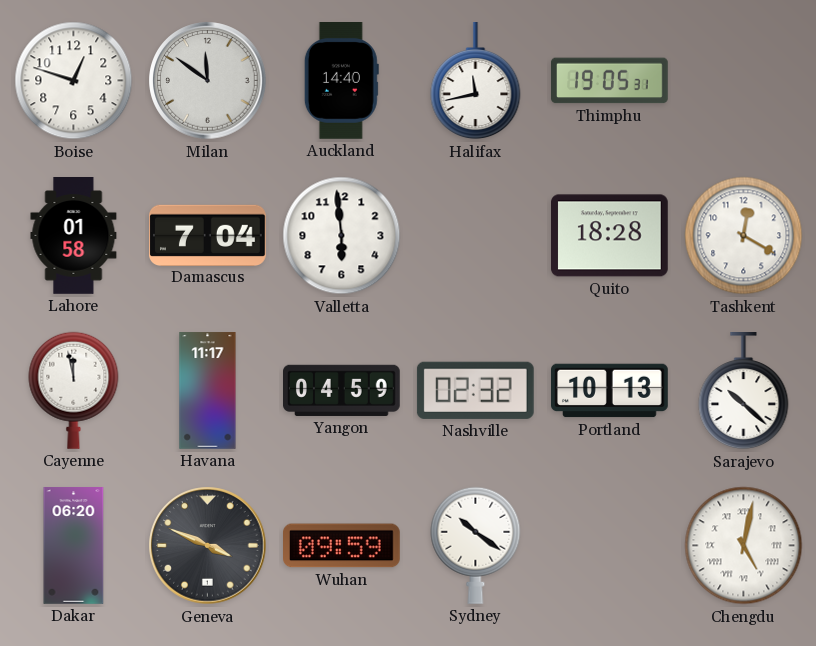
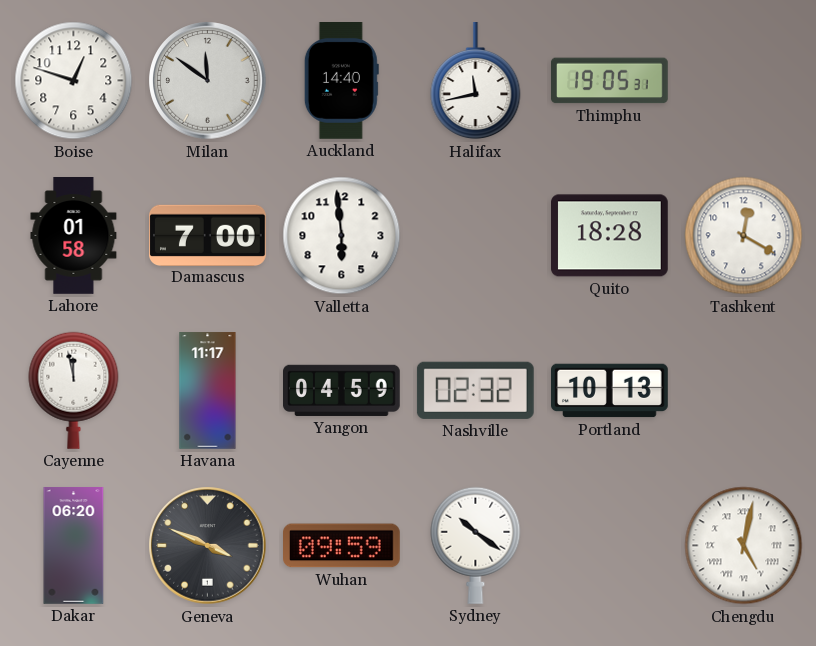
Damascus: 7:04 -> 7:00 (208, 235)
Sarajevo: 10:22 -> none (744, 392)
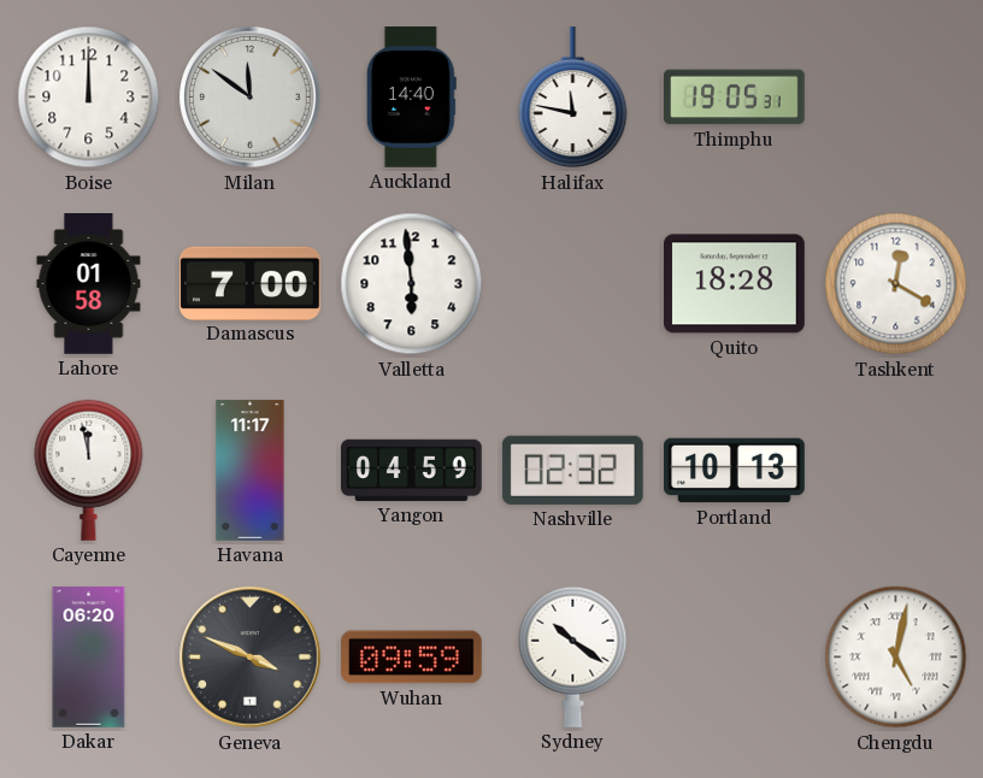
Boise: 12:48 -> 12:00 (89, 98)
Halifax: 11:43 -> 11:47 (573, 99)
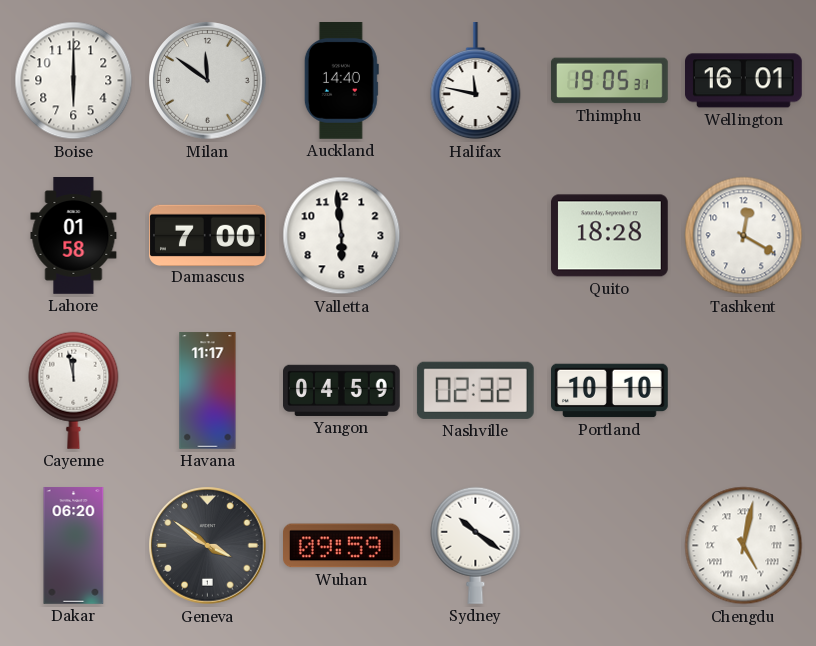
Boise: 12:00 -> 6:00 (74, 81)
Wellington: none -> 16:01 (744, 81)
Portland: 10:13 -> 10:10 (610, 391)
Geneva: 3:49 -> 3:51 (208, 546)
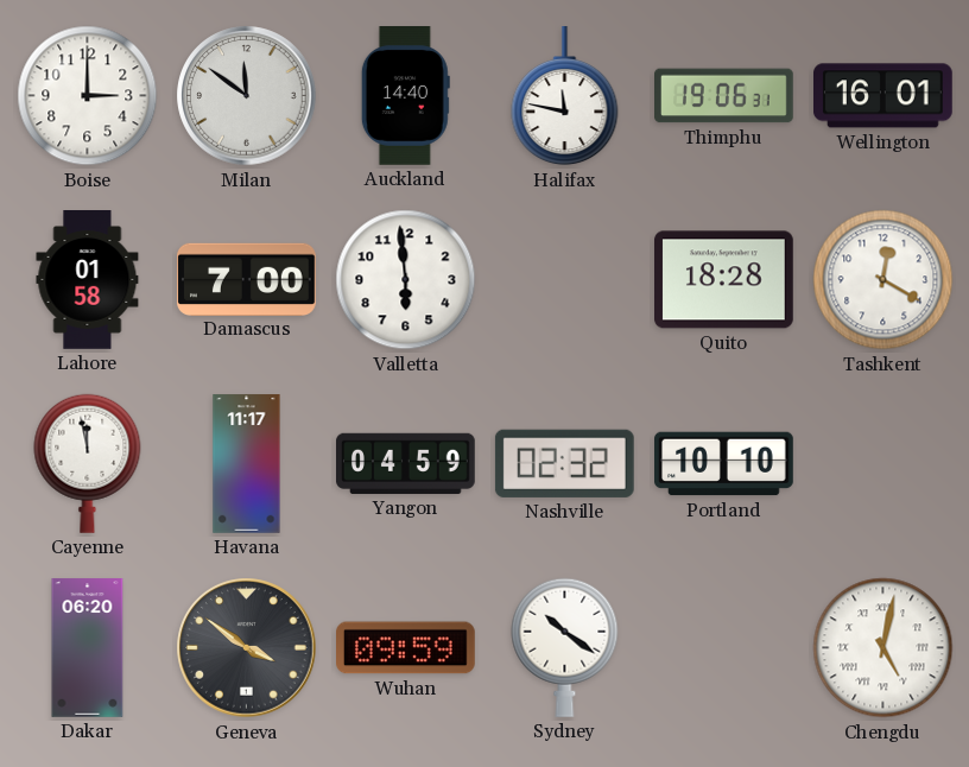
Boise: 6:00 -> 3:00 (88, 96)
Thimphu: 19:05 -> 19:06 (724, 96)
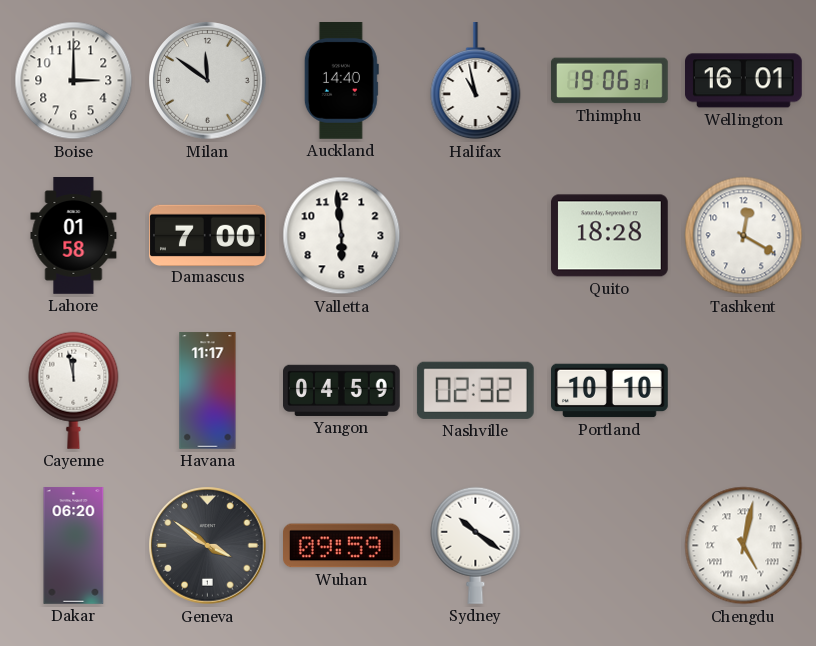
Halifax: 11:47 -> 10:58 (476, 82)
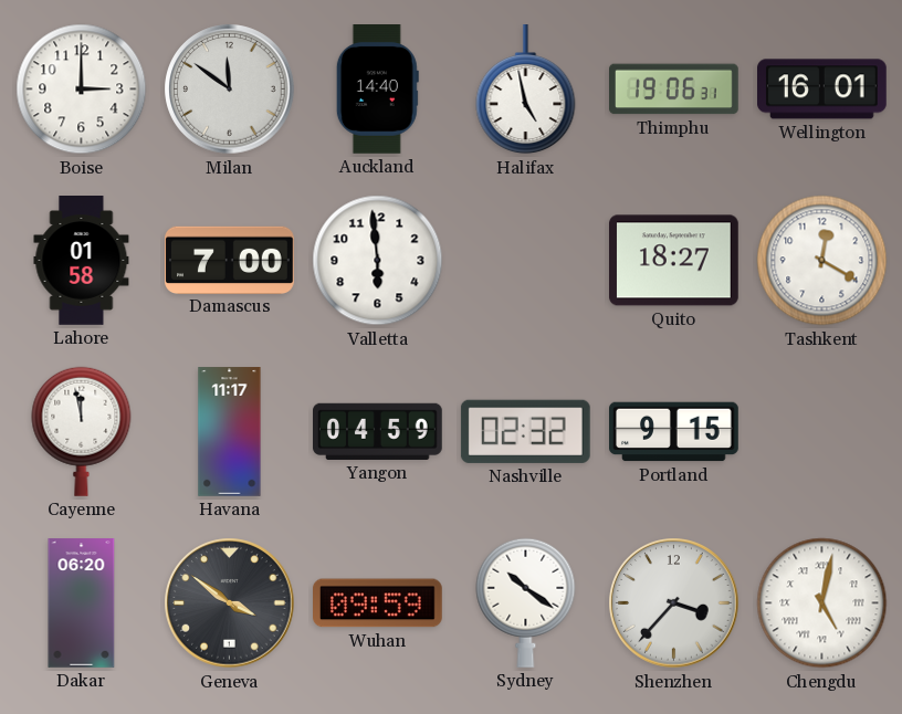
Halifax: 10:58 -> 4:58 (526, 91)
Quito: 18:28 -> 18:27 (674, 261)
Portland: 10:10 -> 9:15 (674, 432)
Shenzhen: none -> 3:37 (674, 603)
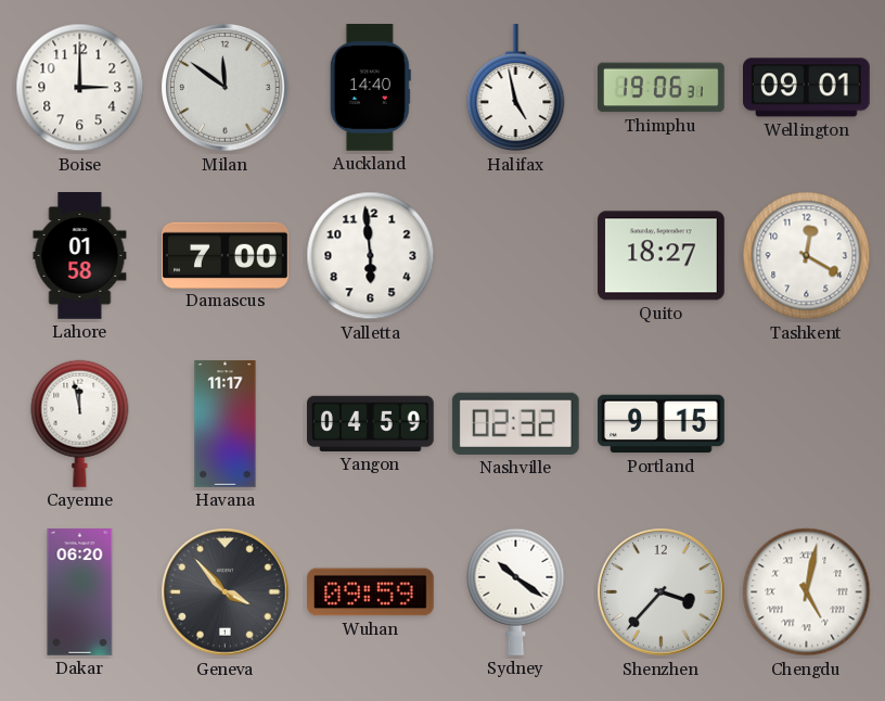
Wellington: 16:01 -> 09:01 (807, 88)
Geneva: 3:51 -> 3:53 (226, 592)
